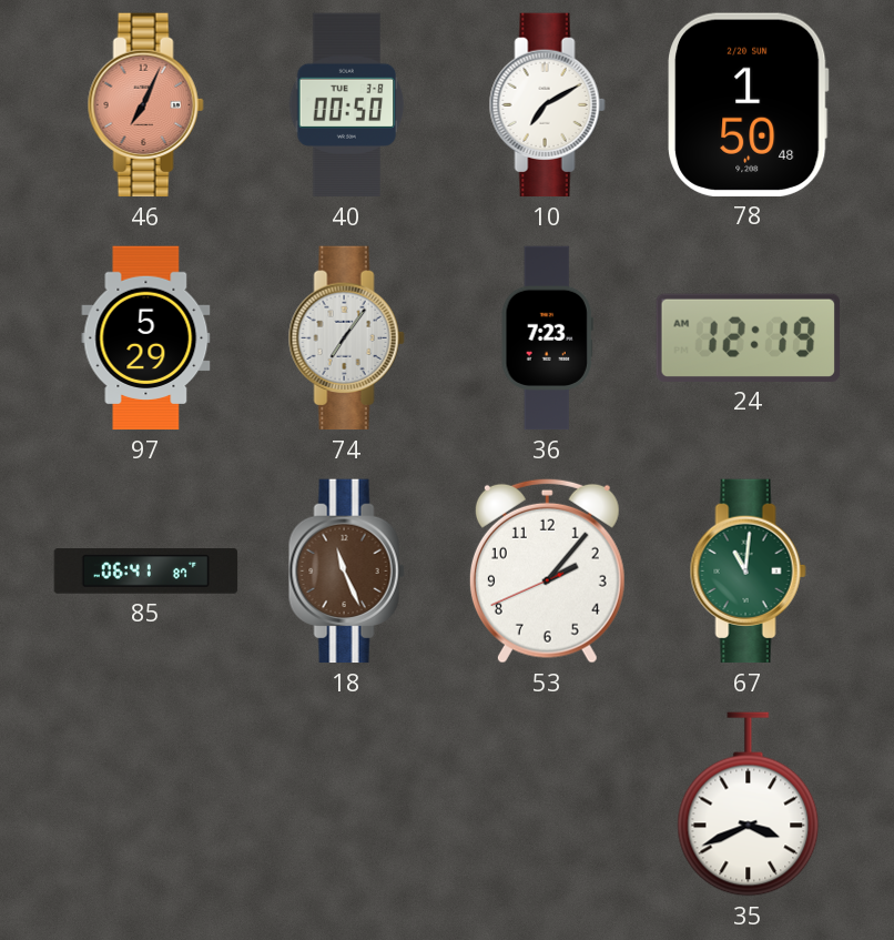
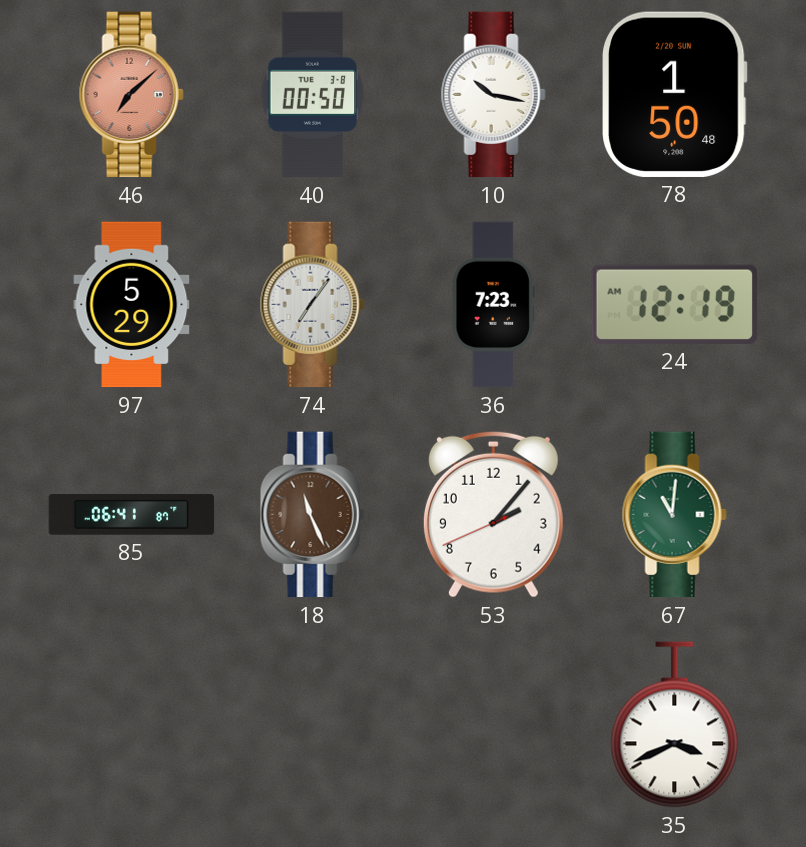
46: 7:04 -> 7:08 (131, 95)
10: 7:10 -> 10:17 (493, 95)
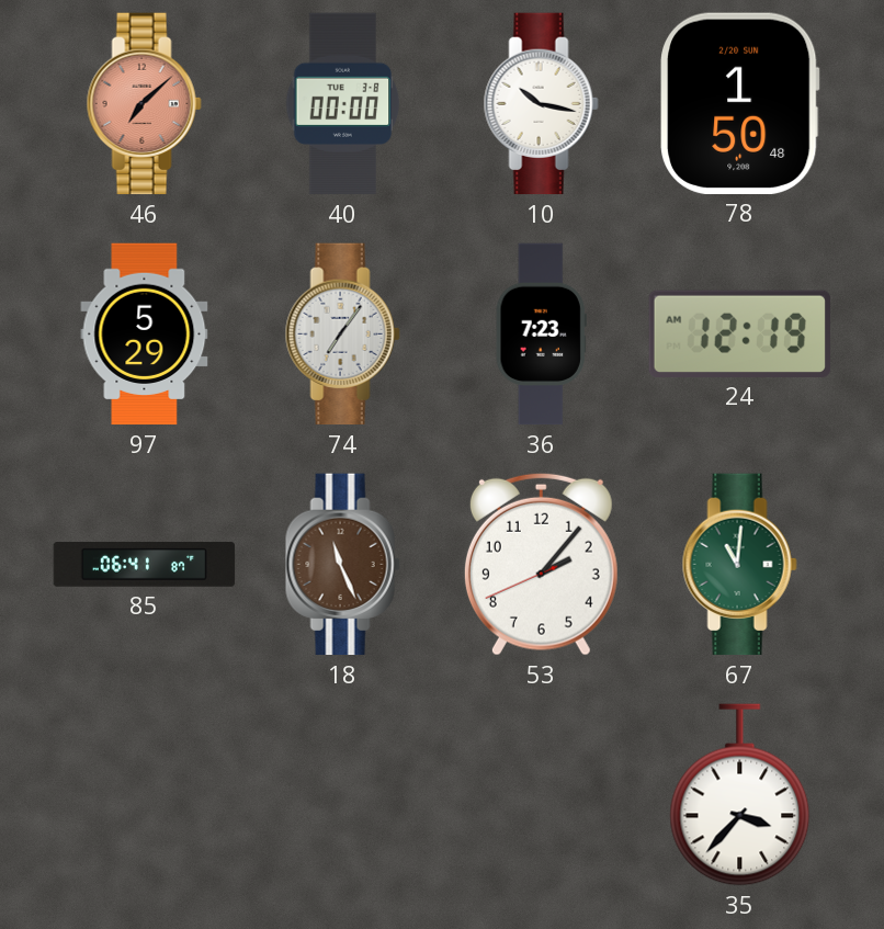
40: 00:50 -> 00:00 (343, 104)
35: 3:41 -> 3:37 (740, 795)
